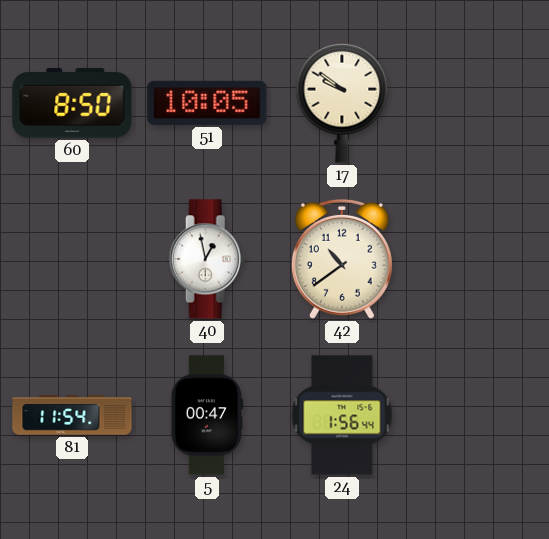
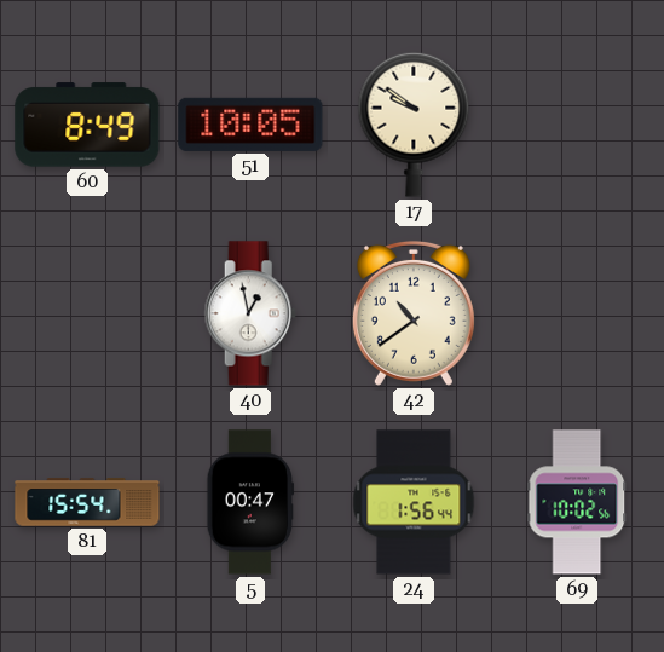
60: 8:50 -> 8:49 (87, 125)
81: 11:54 -> 15:54 (87, 502)
69: none -> 10:02 (577, 502)
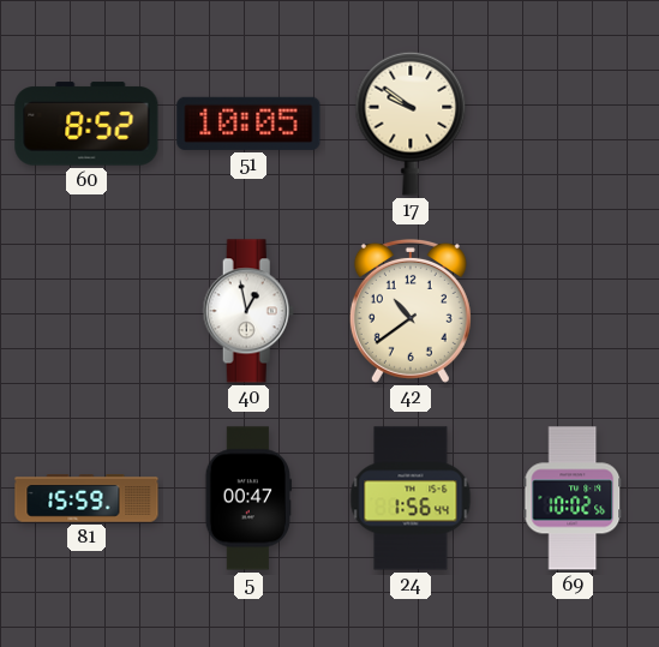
60: 8:49 -> 8:52 (86, 124)
81: 15:54 -> 15:59 (86, 498)
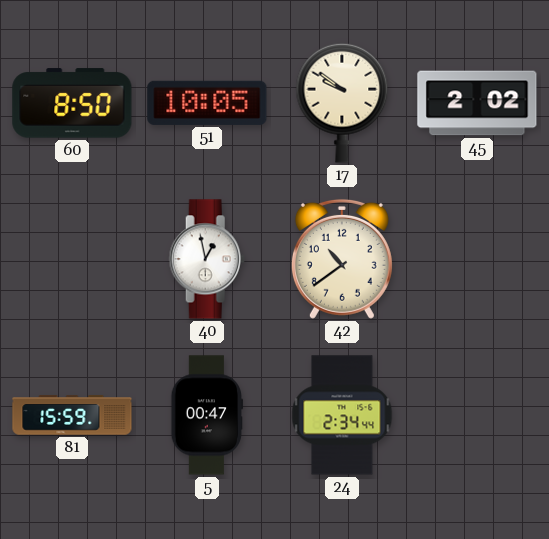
60: 8:52 -> 8:50 (72, 103)
45: none -> 2:02 (477, 103)
24: 1:56 -> 2:34 (342, 415)
69: 10:02 -> none (573, 498)
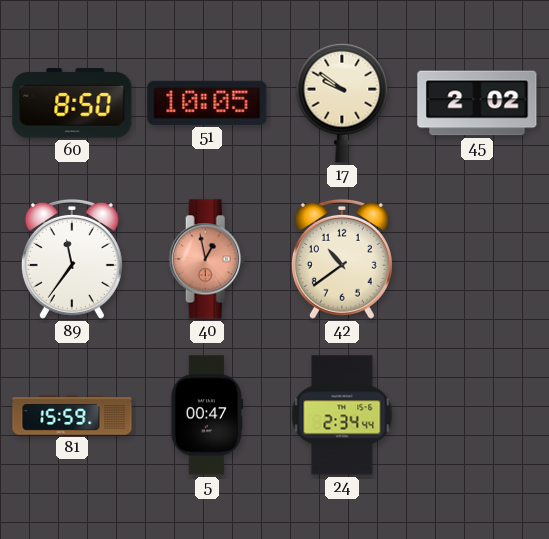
89: none -> 11:36 (72, 259)
40 dial: white -> salmon (207, 259)
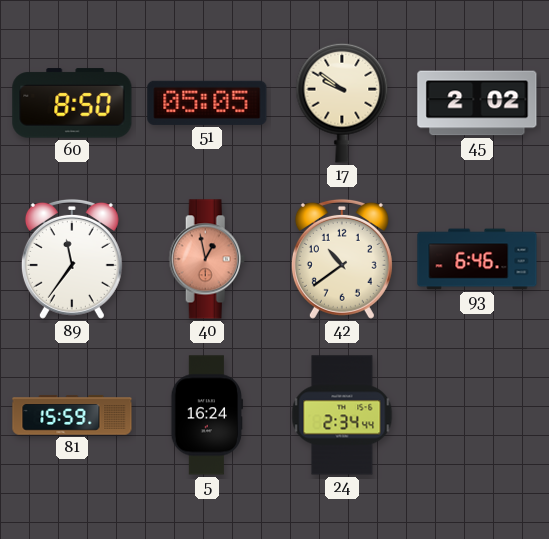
51: 10:05 -> 05:05 (207, 103)
93: none -> 6:46 (477, 259)
5: 00:47 -> 16:24 (207, 415)
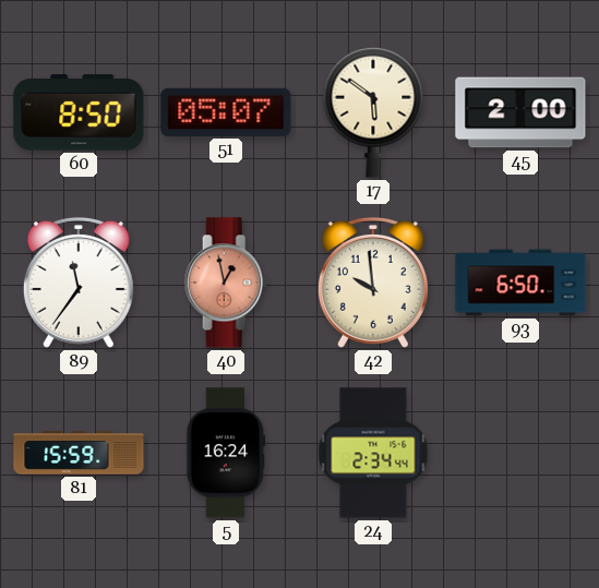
51: 05:05 -> 05:07 (226, 112)
17: 9:51 -> 5:51 (373, 112)
45: 2:02 -> 2:00 (520, 112)
42: 10:39 -> 9:59 (373, 283)
93: 6:46 -> 6:50 (520, 283)
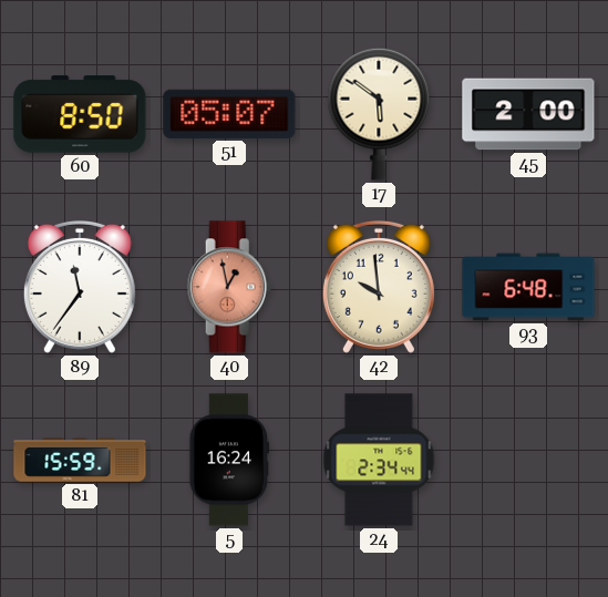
93: 6:50 -> 6:48 (528, 287)
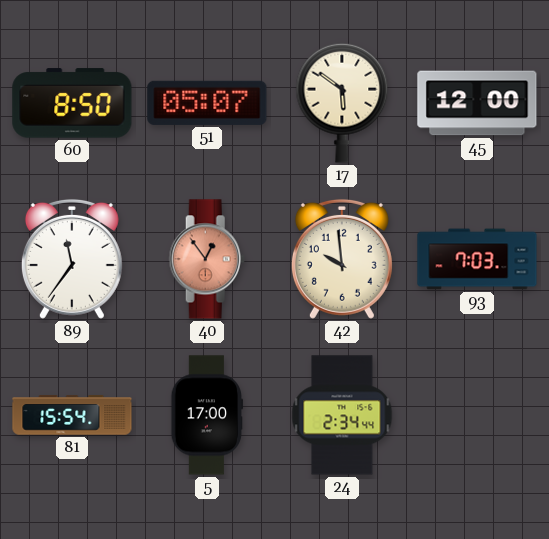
45: 2:00 -> 12:00 (477, 103)
40: 12:58 -> 12:54 (207, 259)
93: 6:48 -> 7:03 (477, 259)
81: 15:59 -> 15:54 (72, 415)
5: 16:24 -> 17:00 (207, 415)
